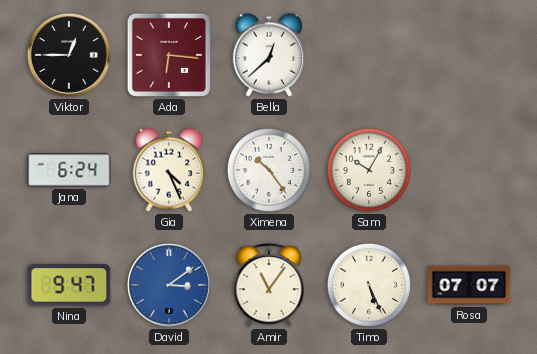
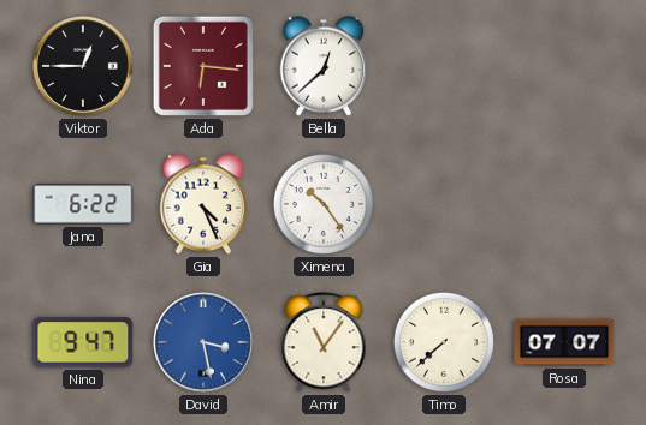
Jana: 6:24 -> 6:22 (83, 204)
Sam: 10:05 -> none (369, 170)
David: 3:09 -> 3:28 (205, 343)
Timo: 5:26 -> 7:38 (444, 342)
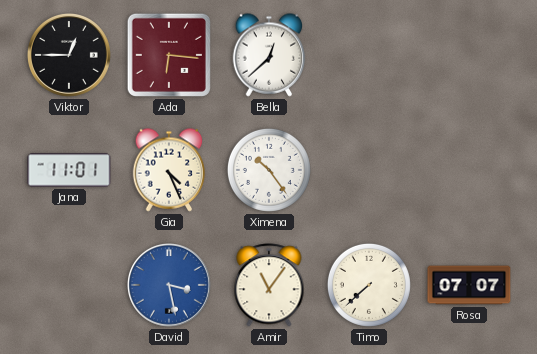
Jana: 6:22 -> 11:01 (69, 170)
Nina: 9:47 -> none (83, 342)
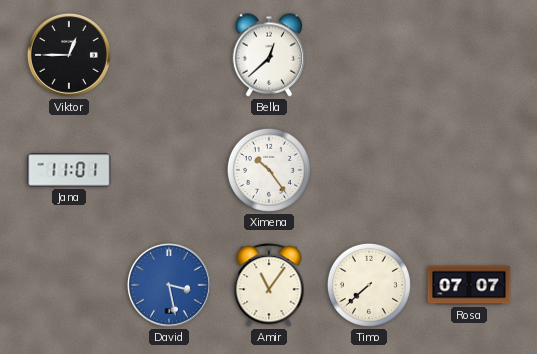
Ada: 6:16 -> none (169, 55)
Gia: 4:26 -> none (169, 170)
